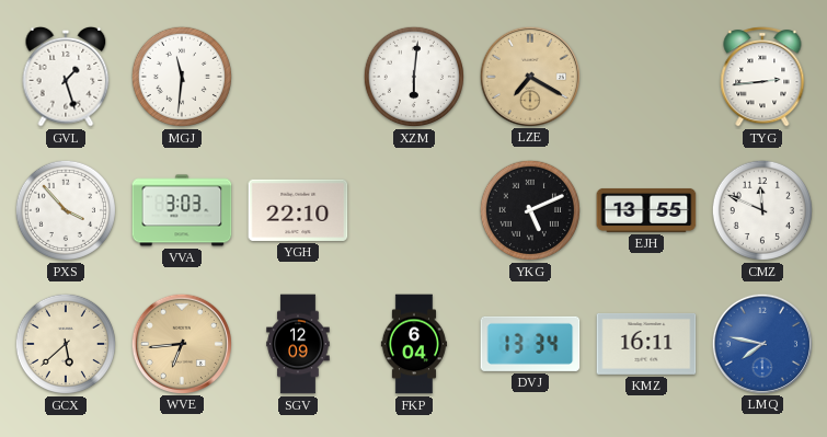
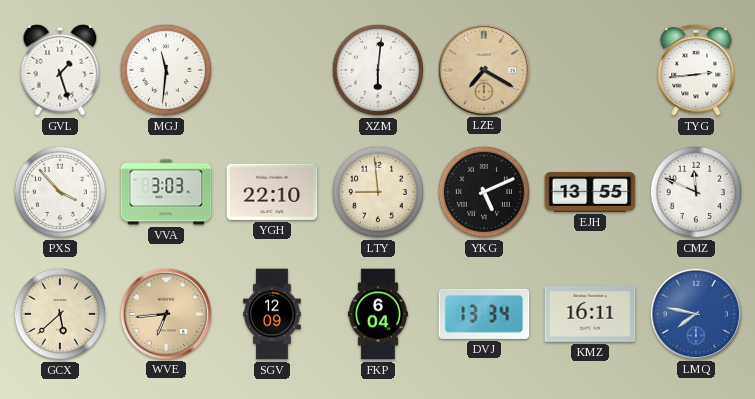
LTY: none -> 8:59 (378, 192)
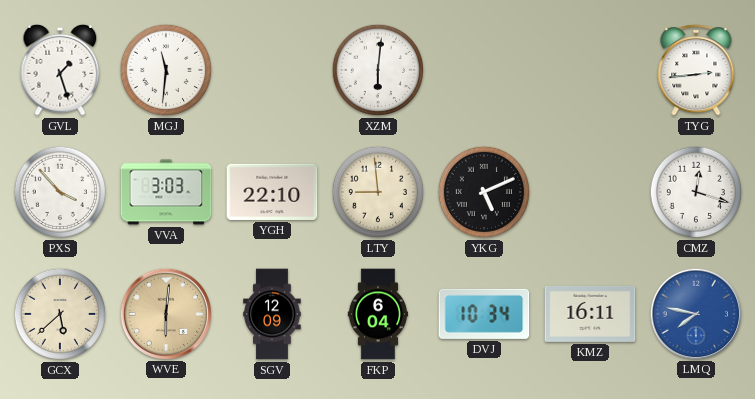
LZE: 7:20 -> none (483, 69)
EJH: 13:55 -> none (590, 192)
CMZ: 11:49 -> 12:18 (696, 192)
WVE: 6:44 -> 6:01 (165, 313)
DVJ: 13:34 -> 10:34 (484, 314)
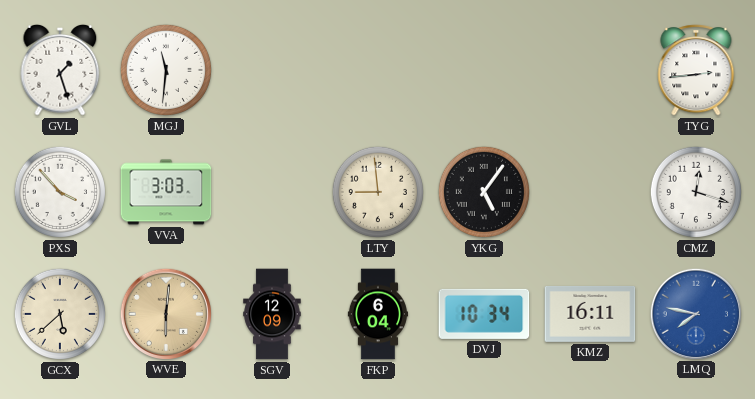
XZM: 6:01 -> none (378, 70)
YGH: 22:10 -> none (272, 192)
YKG: 5:11 -> 5:06 (484, 192)
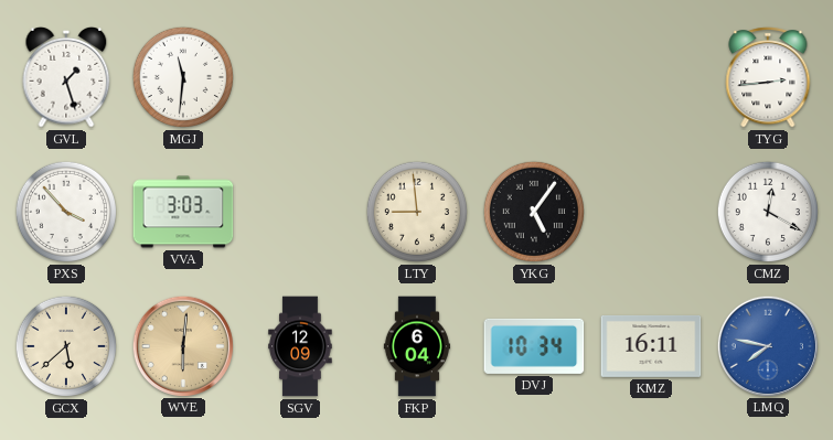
CMZ: 12:18 -> 12:20 (768, 212)
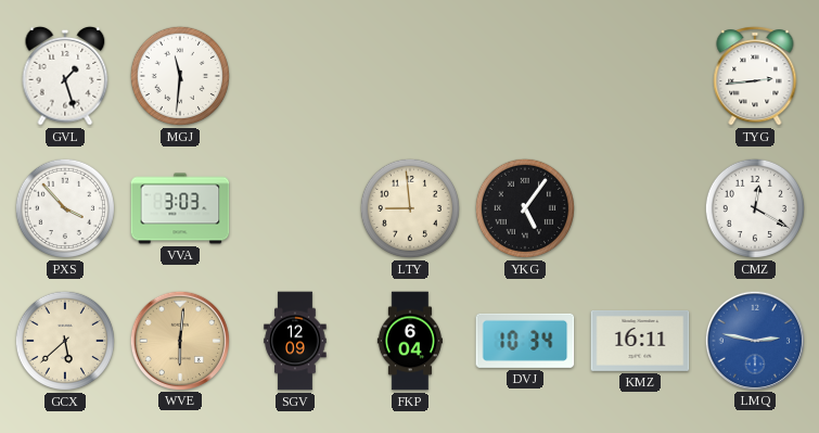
LMQ: 7:47 -> 2:47 (754, 340)
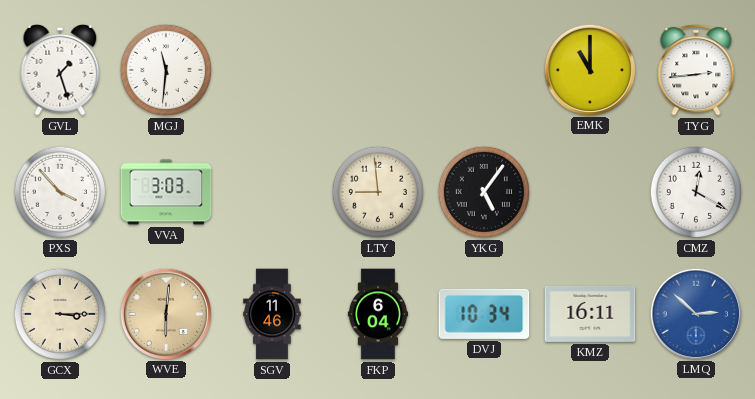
EMK: none -> 11:00 (589, 69)
GCX: 5:38 -> 3:15 (60, 314)
SGV: 12:09 -> 11:46 (272, 314)
LMQ: 2:47 -> 2:52 (695, 313)
